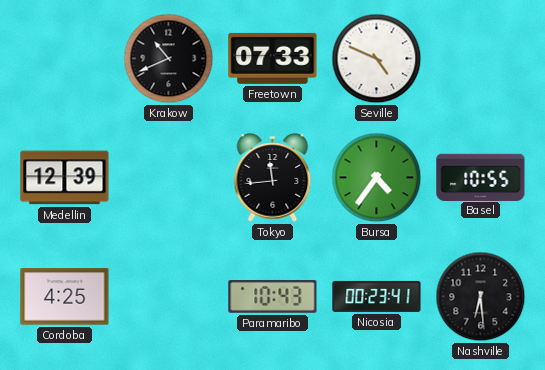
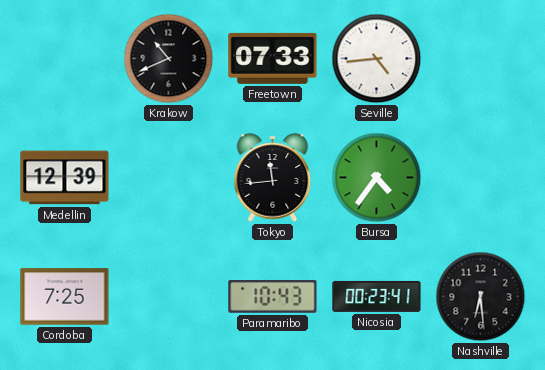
Seville: 4:49 -> 4:44 (377, 59)
Basel: 10:55 -> none (481, 177)
Cordoba: 4:25 -> 7:25 (65, 297)
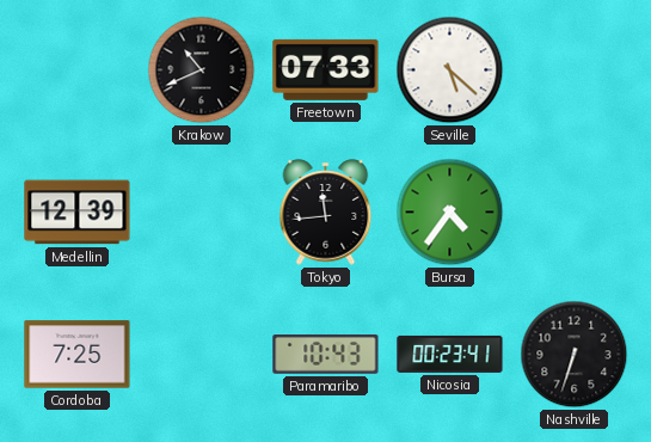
Seville: 4:44 -> 5:22 (450, 70)
Nashville: 6:29 -> 6:33 (575, 355)
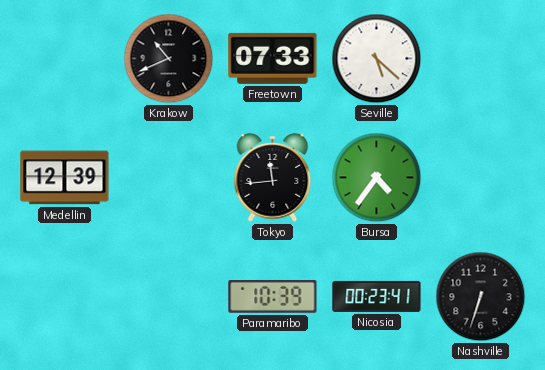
Cordoba: 7:25 -> none (78, 355)
Paramaribo: 10:43 -> 10:39 (273, 297)
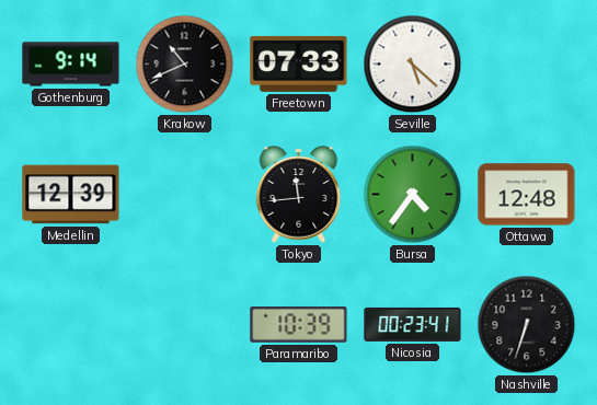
Gothenburg: none -> 9:14 (71, 65)
Ottawa: none -> 12:48 (527, 195)
